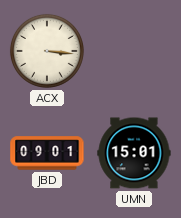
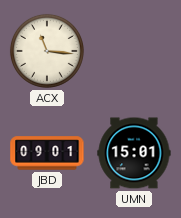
ACX: 3:16 -> 11:16 (47, 51)
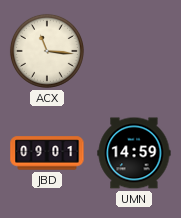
UMN: 15:01 -> 14:59 (134, 153)
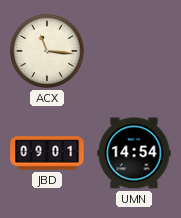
UMN: 14:59 -> 14:54 (134, 153)
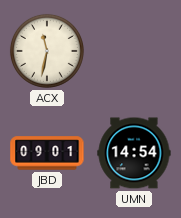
ACX: 11:16 -> 11:32 (47, 51)
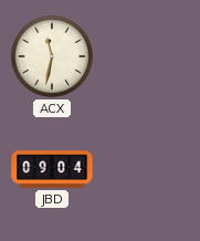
JBD: 09:01 -> 09:04 (52, 169)
UMN: 14:54 -> none (134, 153)
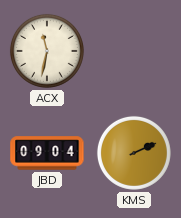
KMS: none -> 2:11 (134, 153)
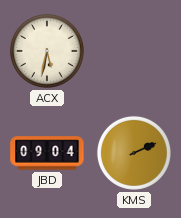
ACX: 11:32 -> 5:32 (47, 51)
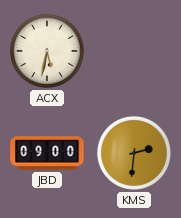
JBD: 09:04 -> 09:00 (47, 153)
KMS: 2:11 -> 2:31 (134, 153)
